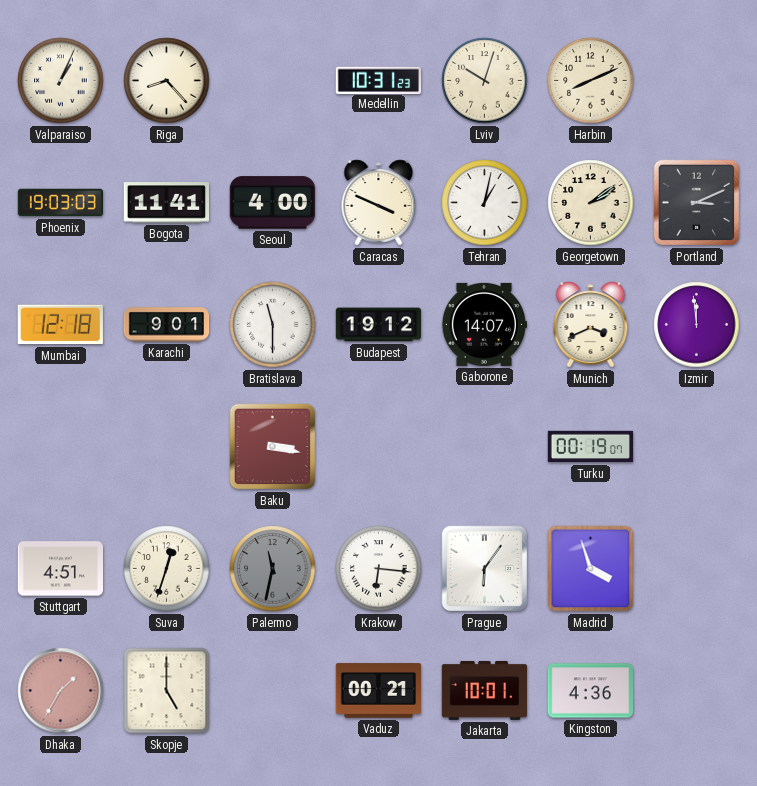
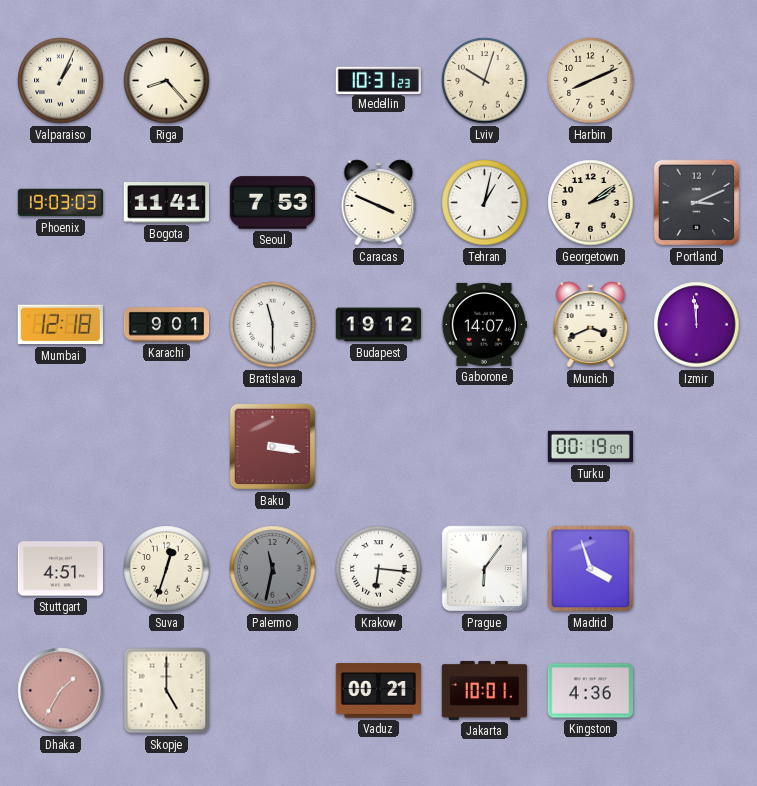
Seoul: 4:00 -> 7:53 (272, 203)
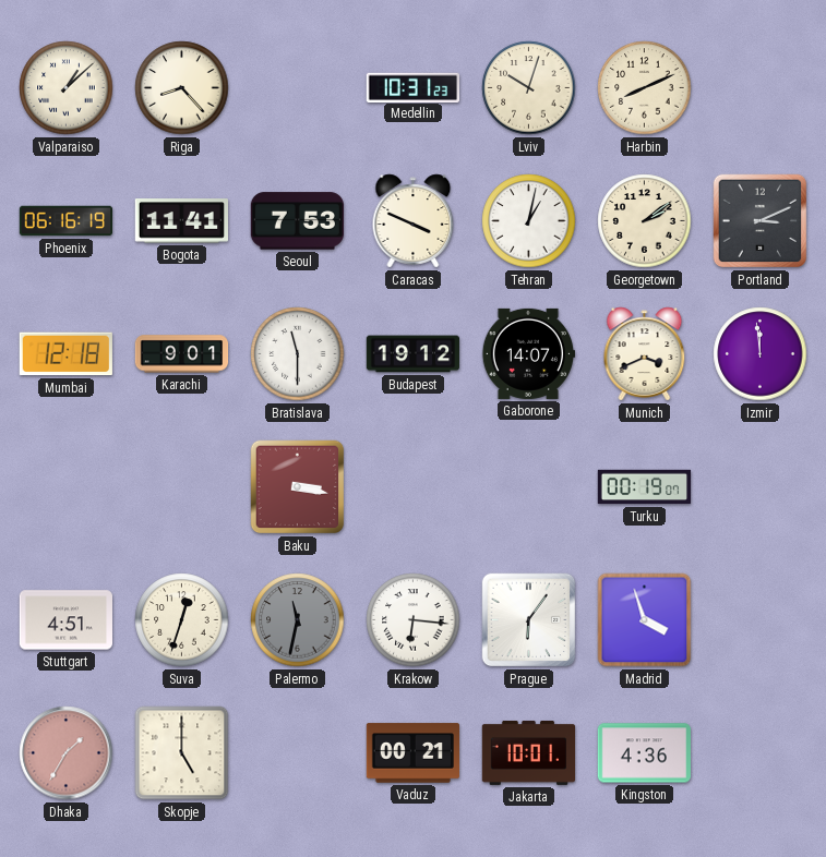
Valparaiso: 1:04 -> 1:08 (67, 88)
Phoenix: 19:03 -> 06:16 (67, 221)
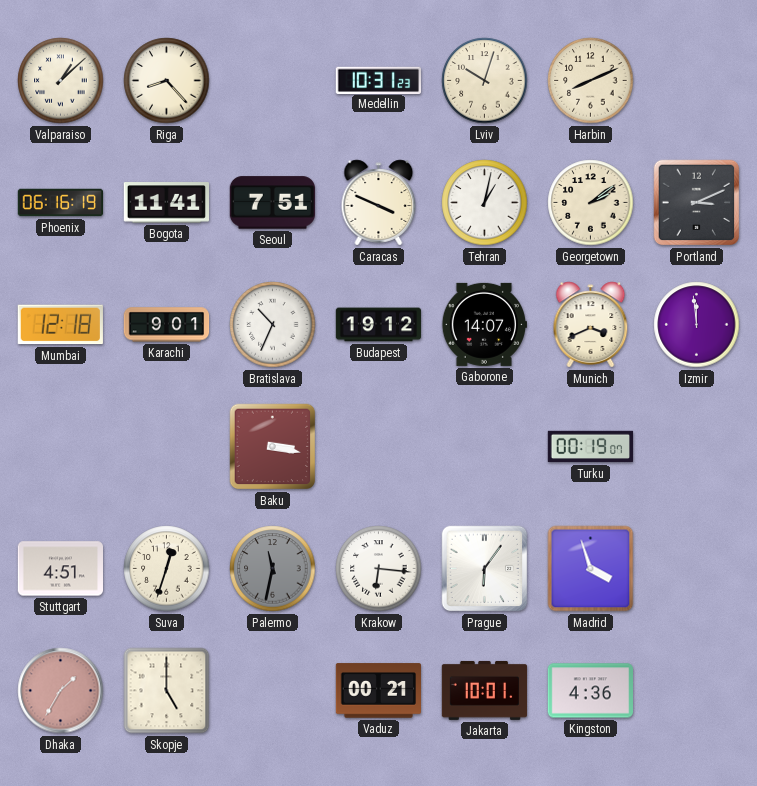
Seoul: 7:53 -> 7:51 (272, 203)
Bratislava: 11:30 -> 10:34 (273, 325)
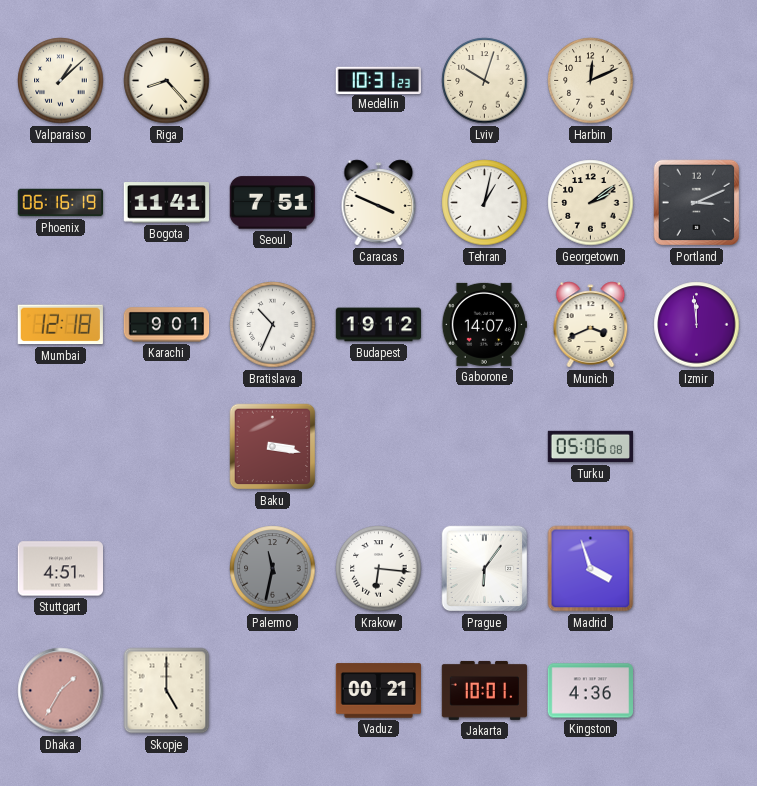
Harbin: 8:11 -> 12:11 (591, 81)
Turku: 00:19 -> 05:06 (591, 447)
Suva: 12:33 -> none (167, 569)
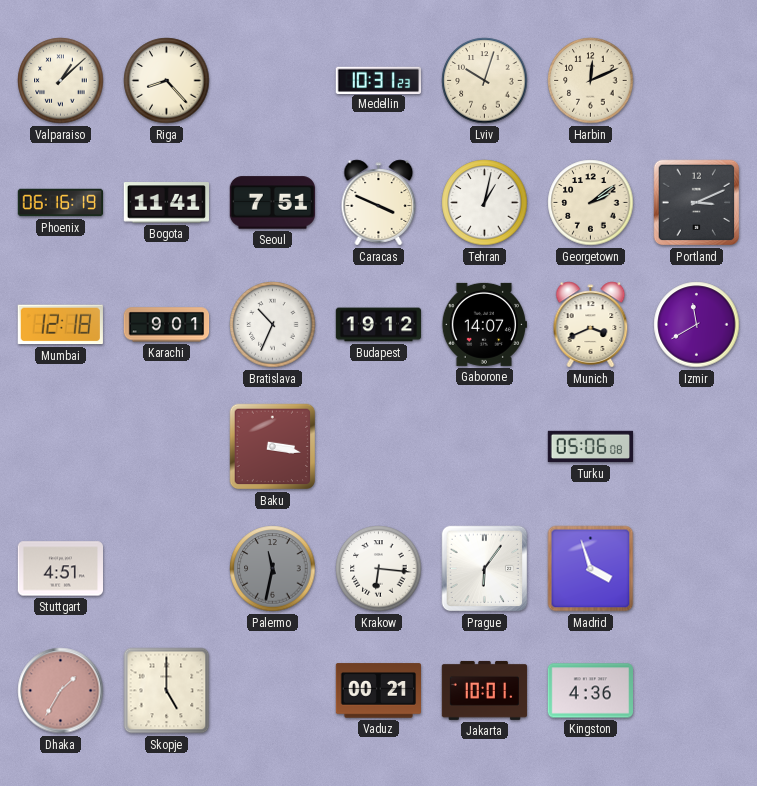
Izmir: 11:59 -> 11:40 (697, 325)
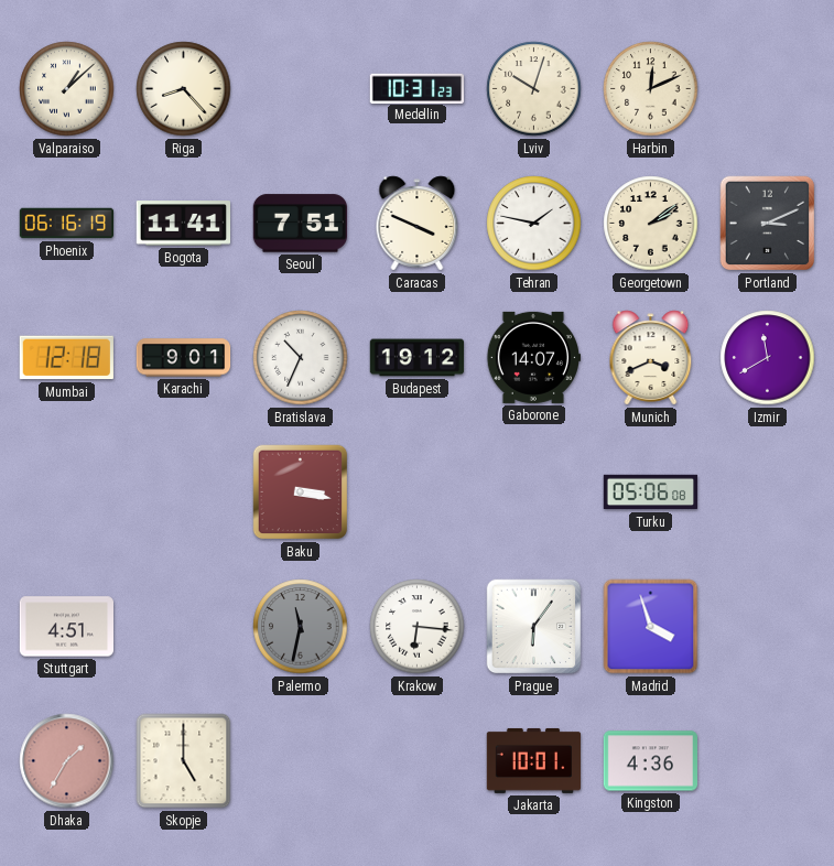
Tehran: 1:02 -> 1:47 (534, 224)
Vaduz: 00:21 -> none (378, 691)
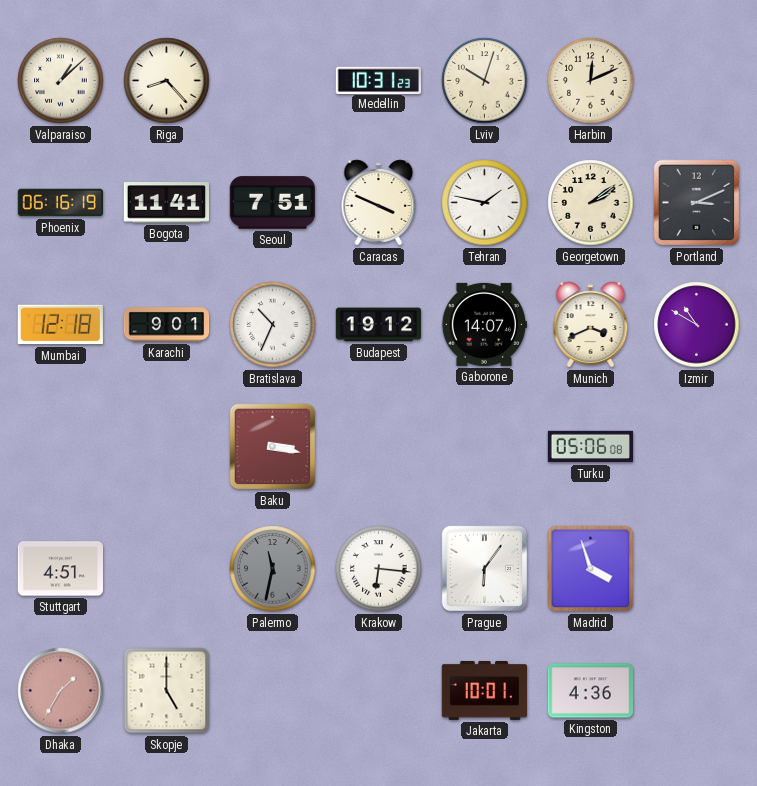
Izmir: 11:40 -> 10:50 (697, 325)
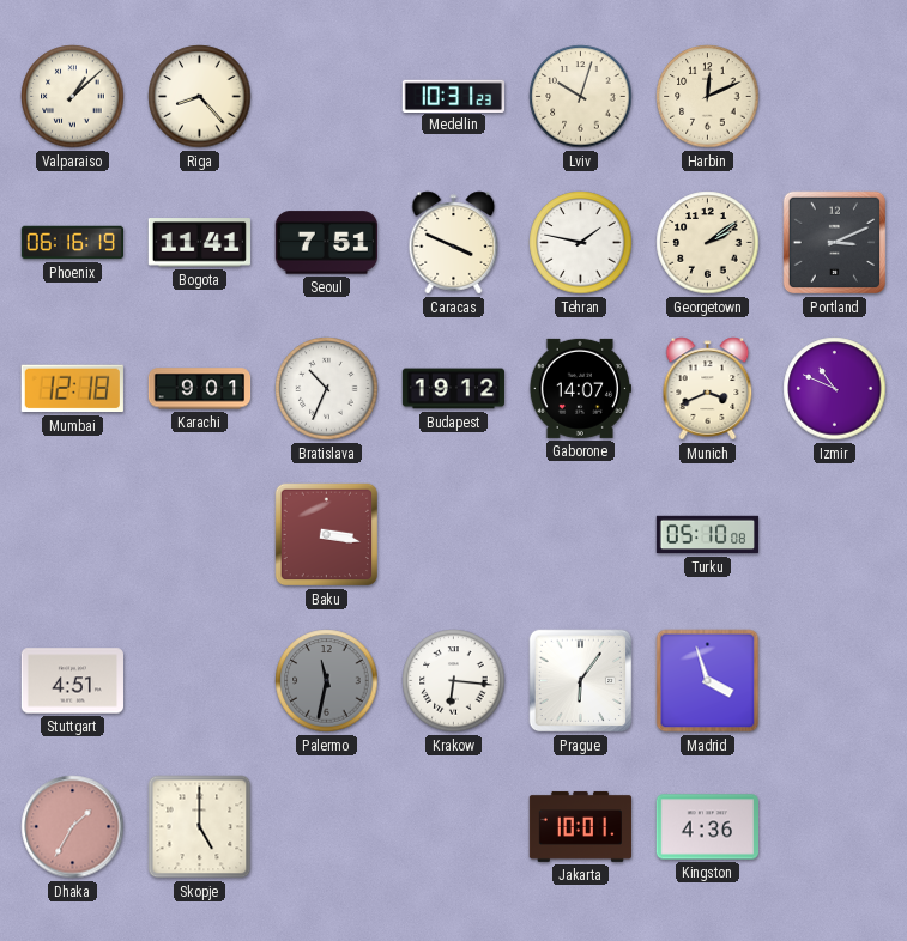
Izmir: 10:50 -> 10:49 (835, 389)
Turku: 05:06 -> 05:10 (708, 535)
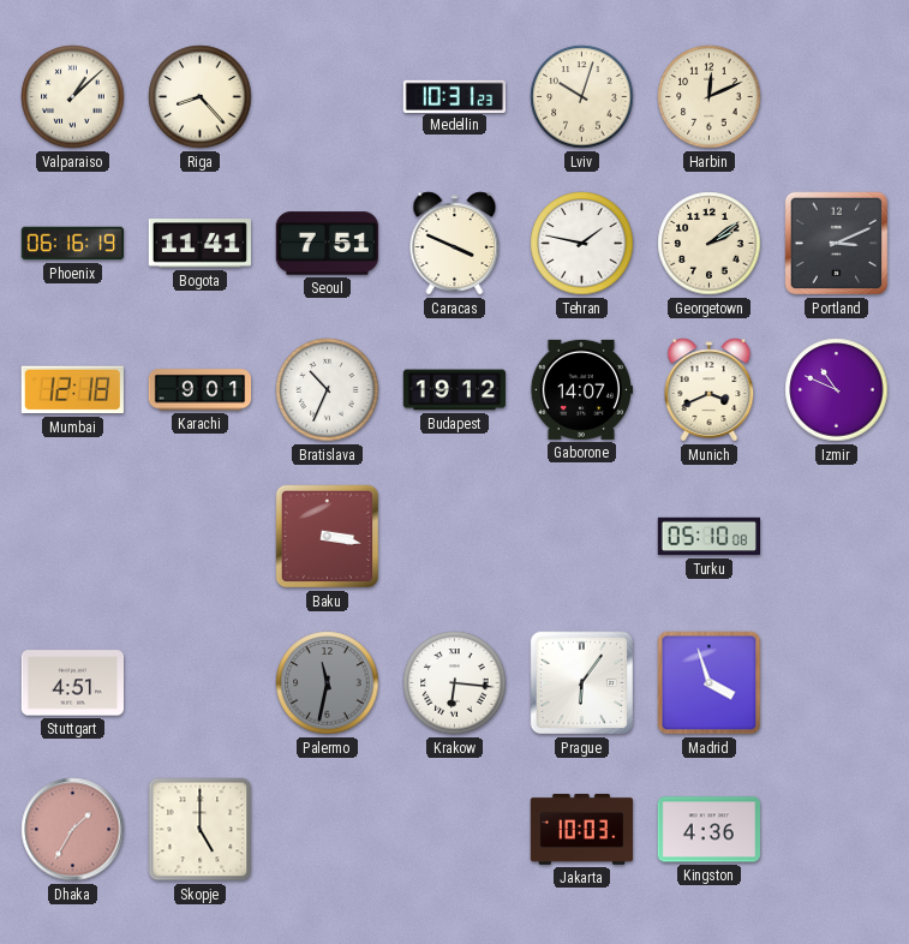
Jakarta: 10:01 -> 10:03 (582, 829)
